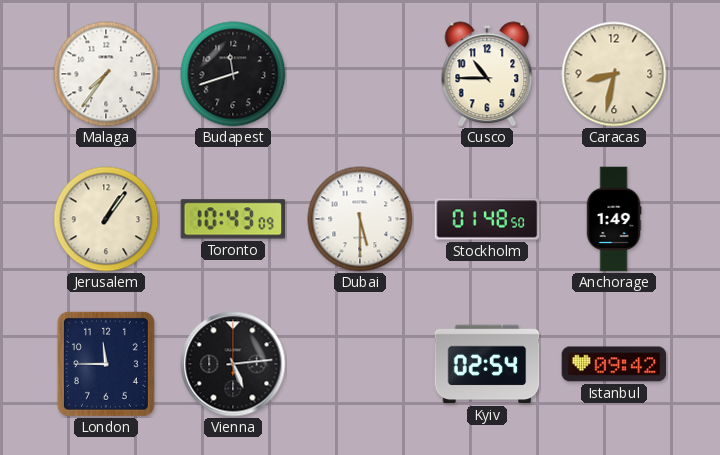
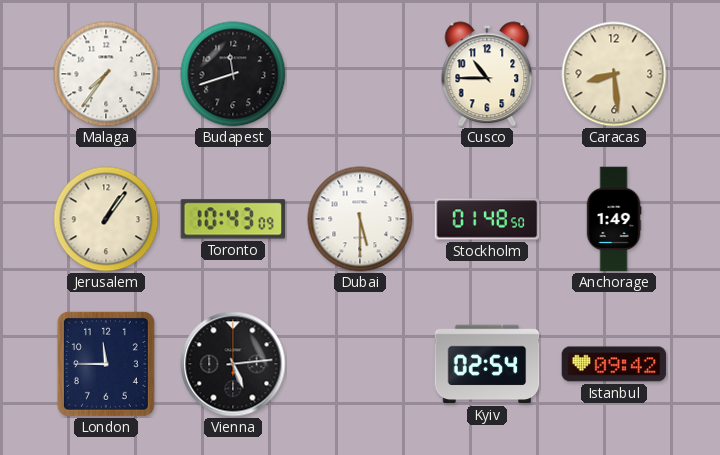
Caracas: 8:32 -> 8:29 (614, 74)
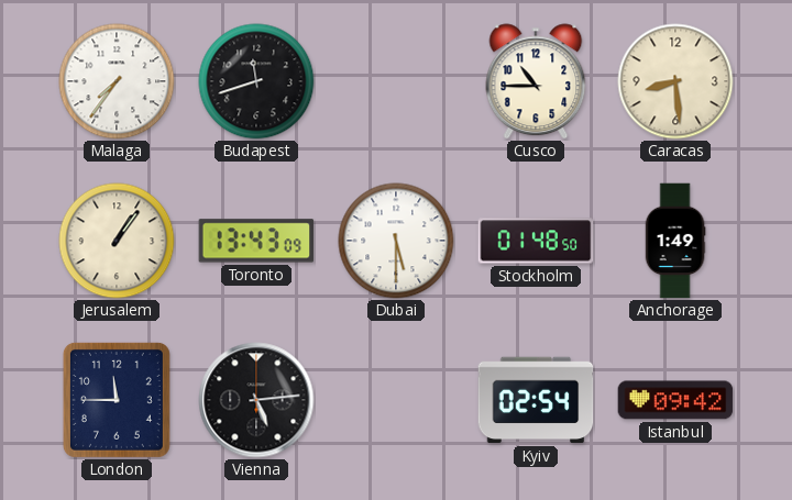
Toronto: 10:43 -> 13:43 (256, 241)
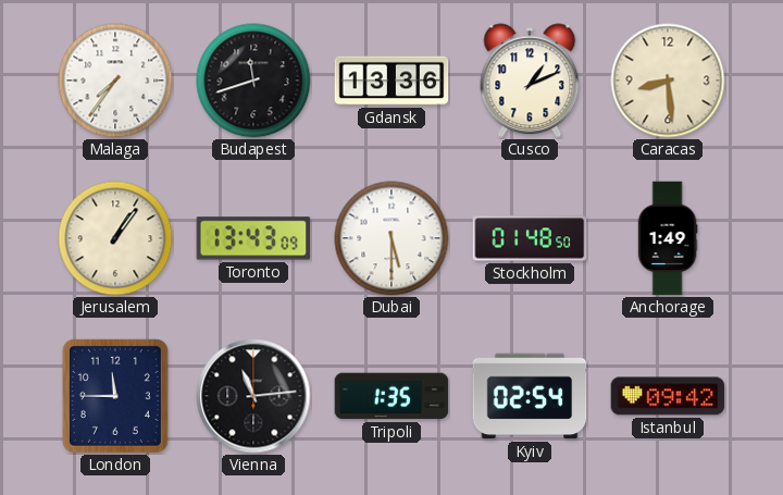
Gdansk: none -> 13:36 (391, 81)
Cusco: 10:45 -> 1:11 (530, 81)
Vienna: 5:14 -> 11:14 (253, 396)
Tripoli: none -> 1:35 (391, 396)
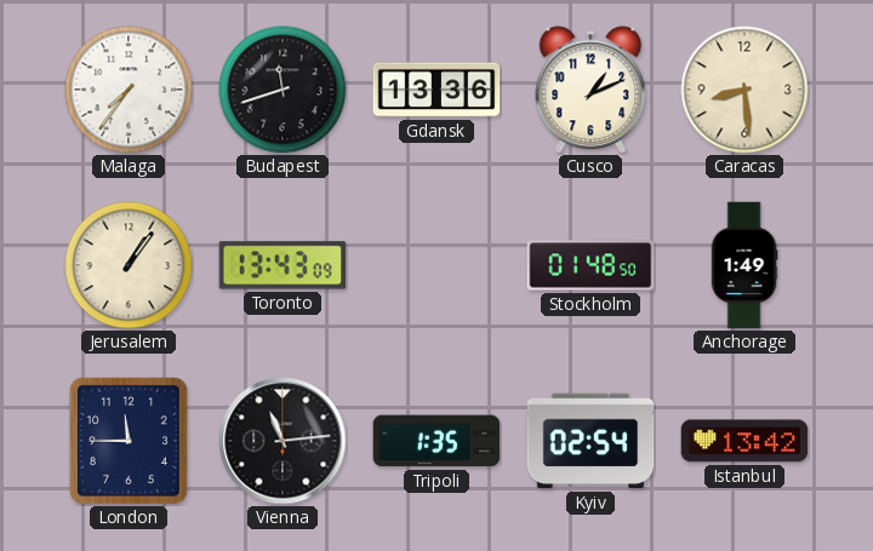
Dubai: 5:30 -> none (391, 238)
Istanbul: 09:42 -> 13:42 (744, 441)
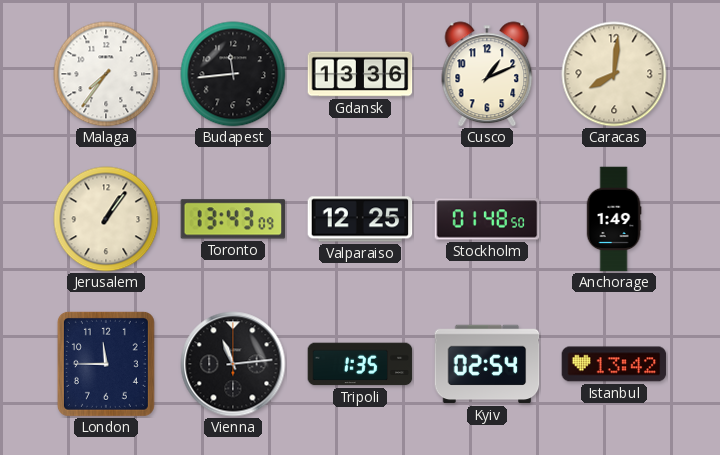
Budapest: 11:42 -> 11:44 (233, 74)
Caracas: 8:29 -> 8:01 (614, 74)
Valparaiso: none -> 12:25 (360, 219)
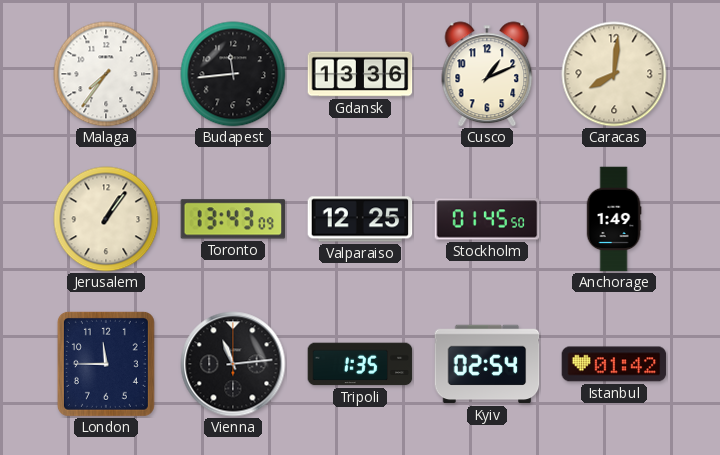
Stockholm: 01:48 -> 01:45 (487, 219)
Istanbul: 13:42 -> 01:42 (614, 364)
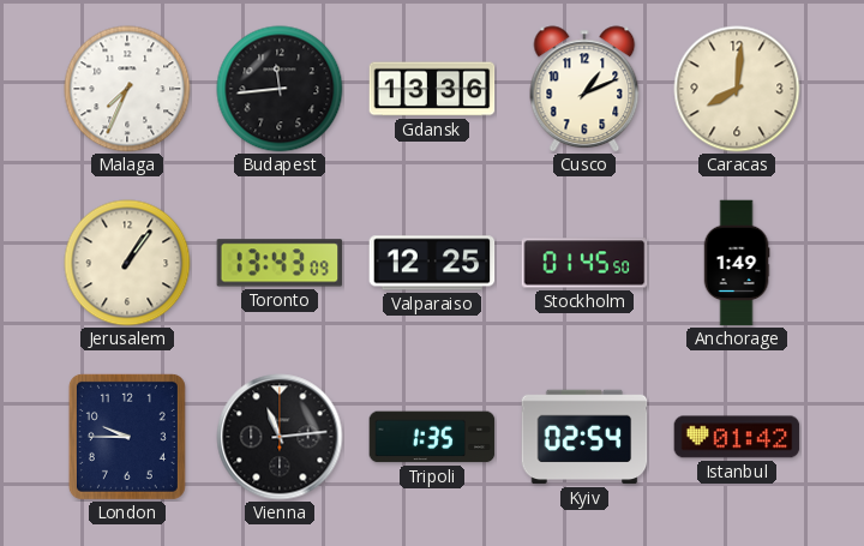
Malaga: 7:36 -> 7:34 (127, 89)
London: 11:45 -> 9:45 (127, 437)
